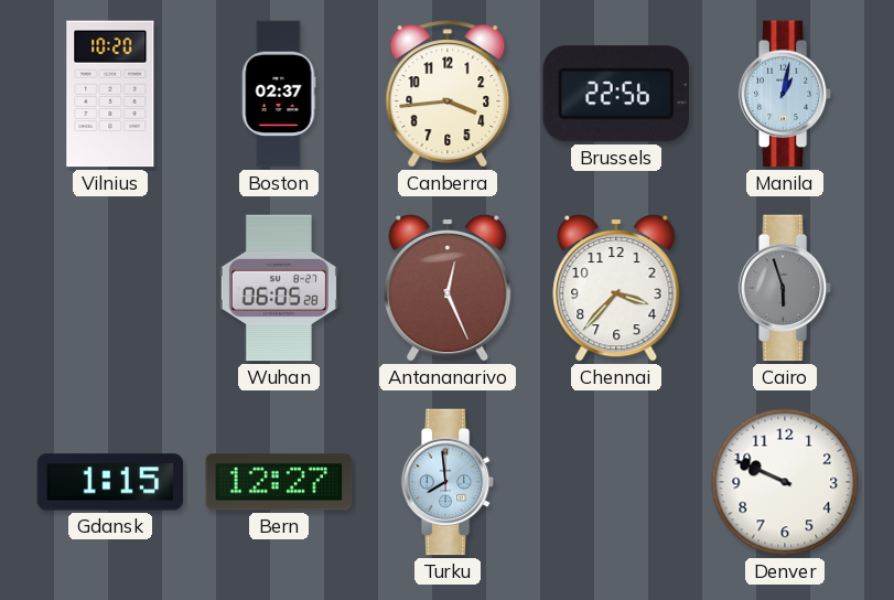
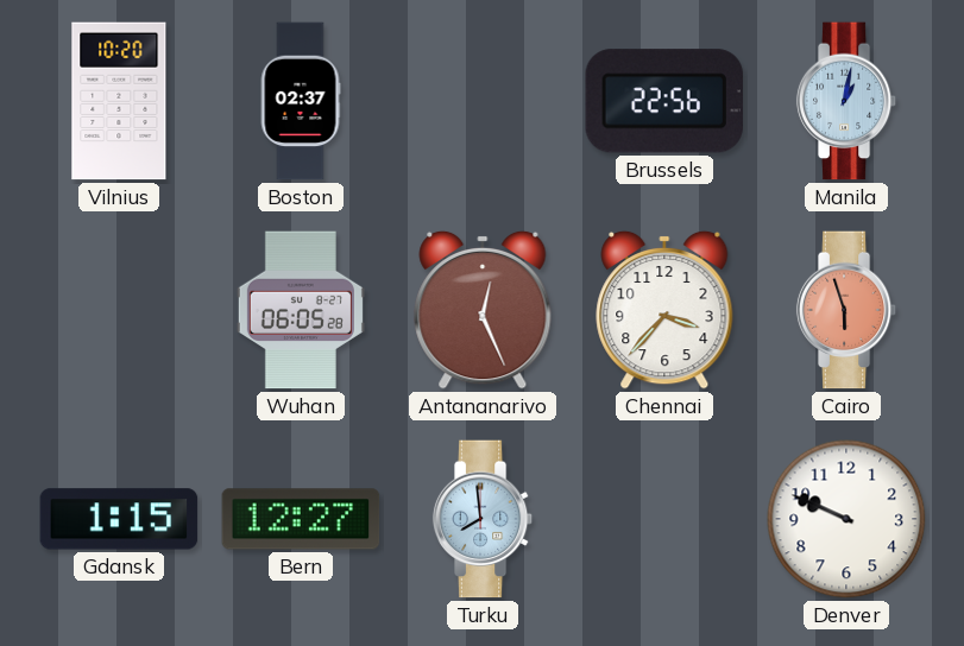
Canberra: 3:44 -> none (448, 94)
Cairo dial: grey -> salmon (846, 310)
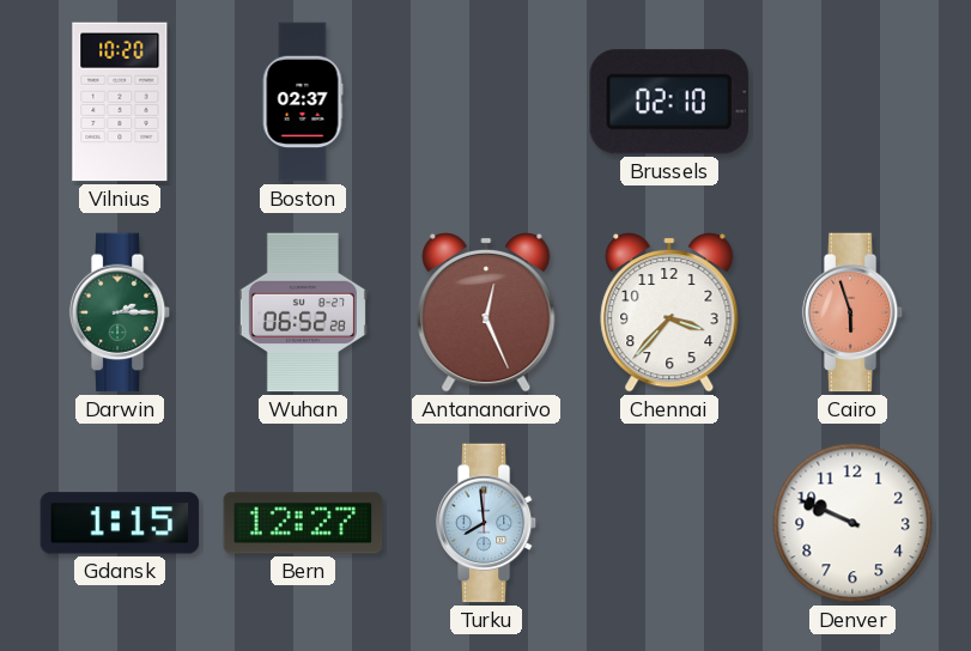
Brussels: 22:56 -> 02:10 (669, 102)
Manila: 1:02 -> none (846, 101)
Darwin: none -> 2:15 (120, 312)
Wuhan: 06:05 -> 06:52 (303, 312)
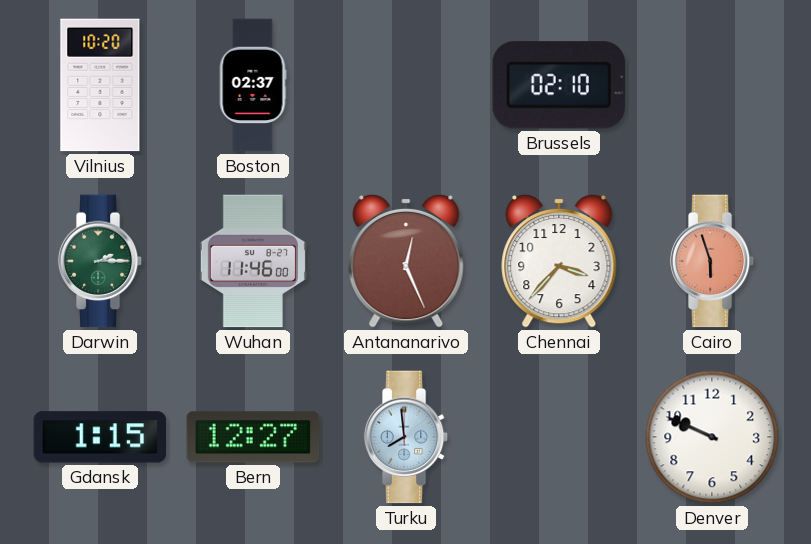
Wuhan: 06:52 -> 11:46 (253, 261)
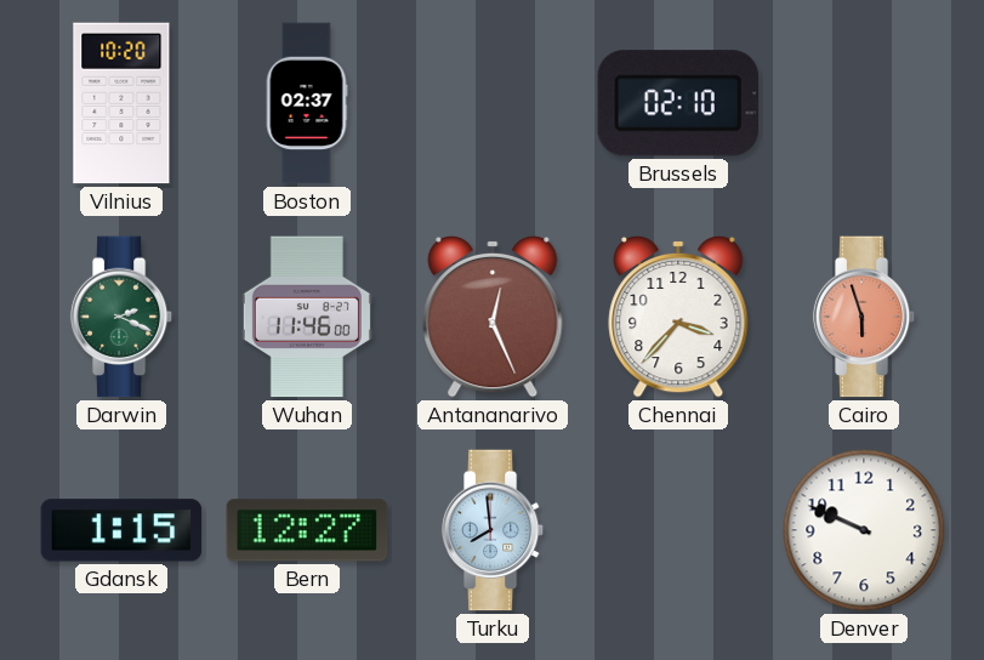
Darwin: 2:15 -> 2:19 (121, 317)
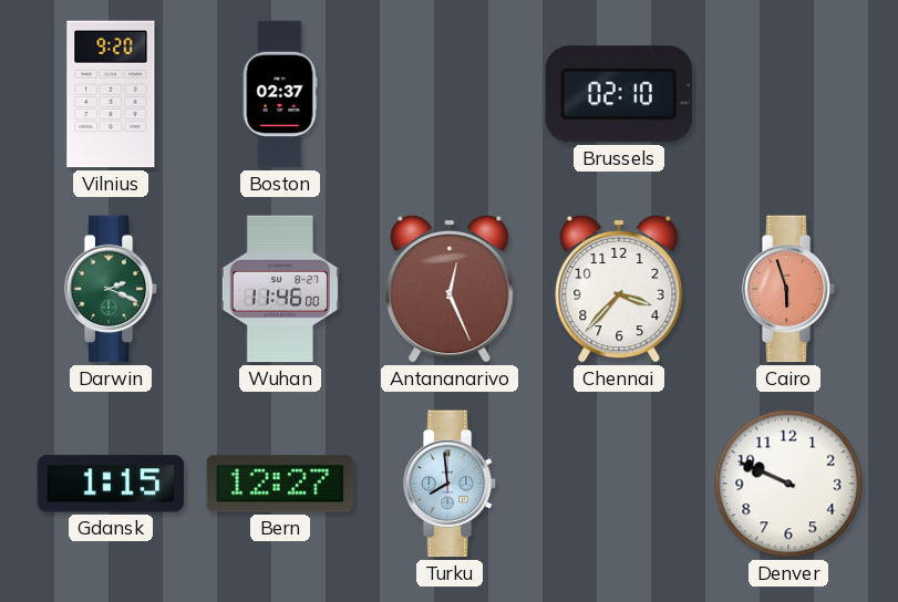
Vilnius: 10:20 -> 9:20 (111, 94)
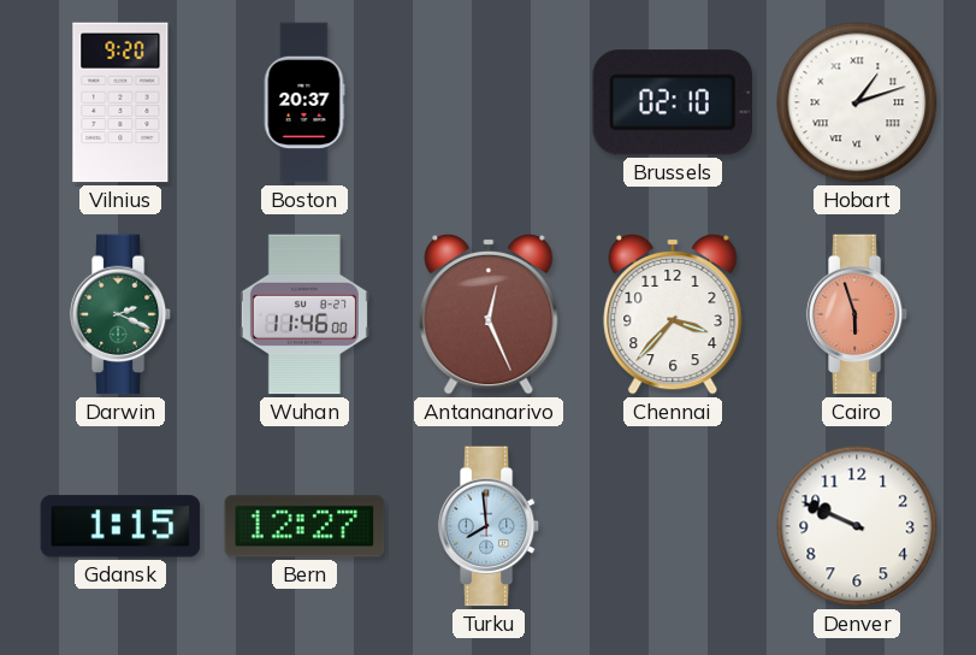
Boston: 02:37 -> 20:37 (304, 102)
Hobart: none -> 1:12 (857, 102)
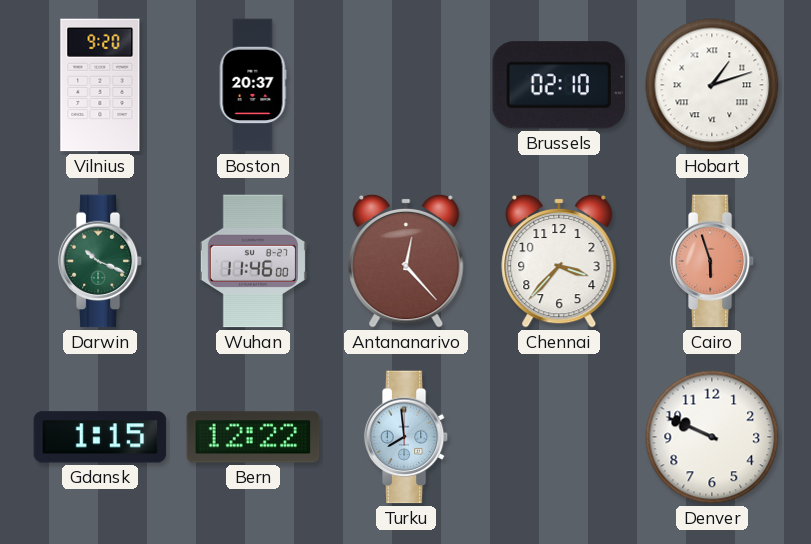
Darwin: 2:19 -> 10:19 (100, 261)
Antananarivo: 12:26 -> 12:23 (406, 261)
Bern: 12:27 -> 12:22 (253, 437)
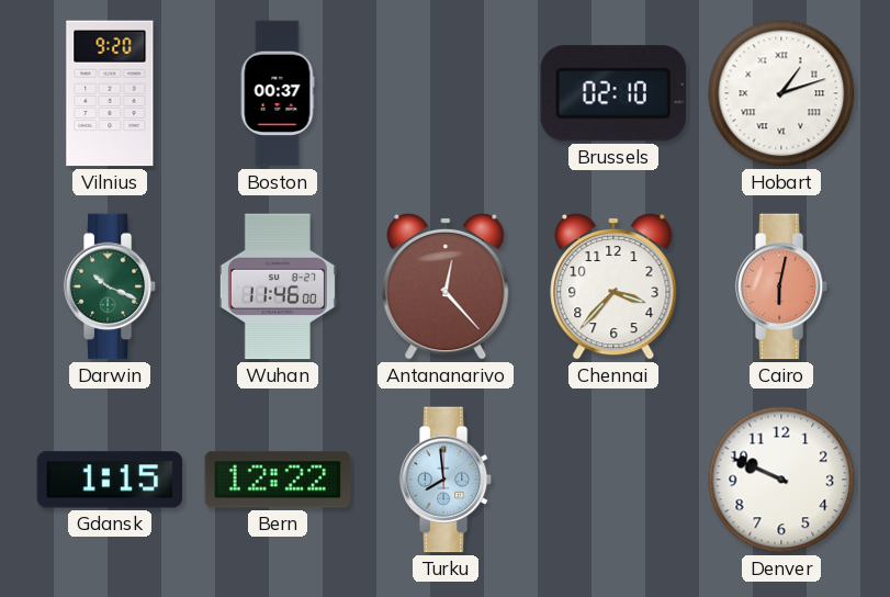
Boston: 20:37 -> 00:37 (278, 93)
Cairo: 5:57 -> 6:02 (781, 286)
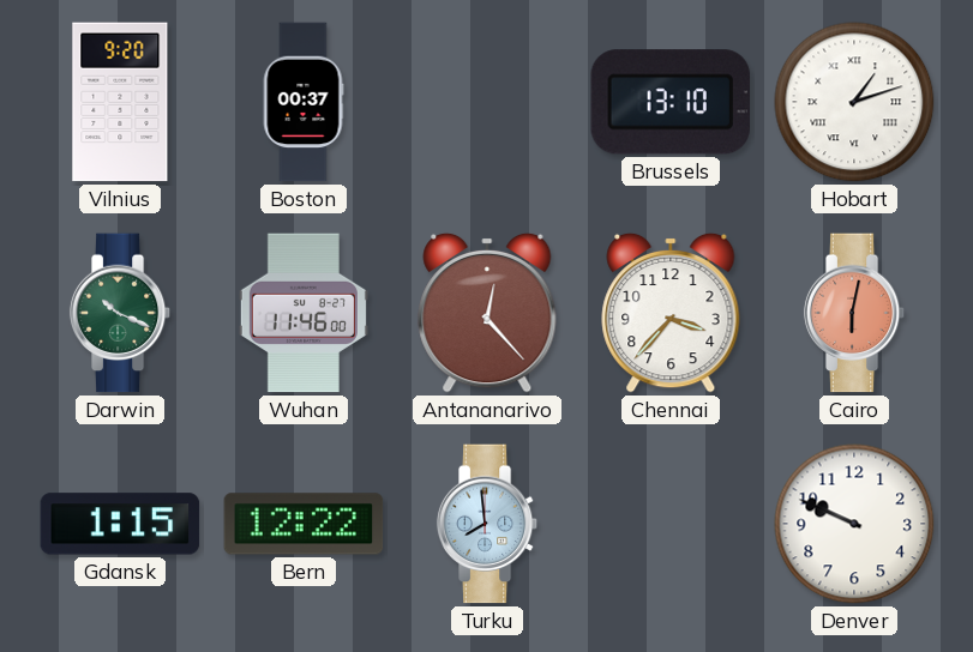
Brussels: 02:10 -> 13:10 (671, 102)
